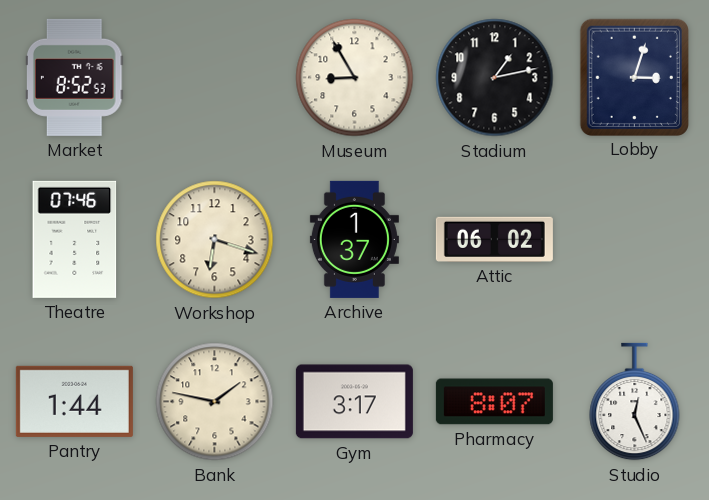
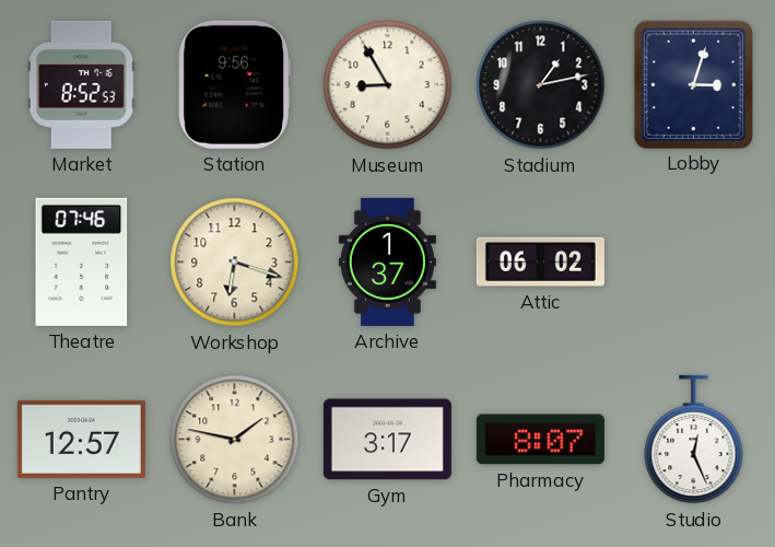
Station: none -> 9:56 (234, 84)
Pantry: 1:44 -> 12:57 (81, 439)
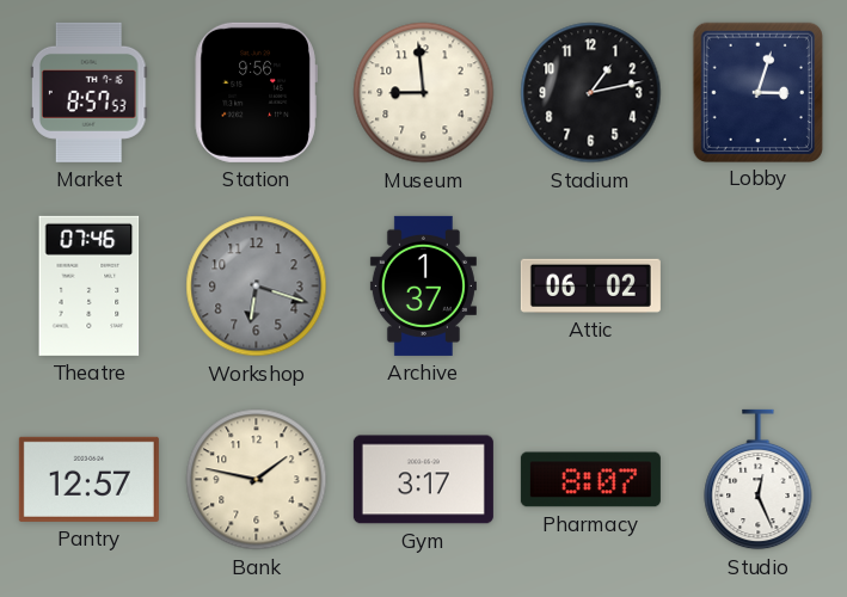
Market: 8:52 -> 8:57 (90, 92)
Museum: 8:55 -> 8:59 (424, 93)
Workshop dial: cream -> grey (257, 287)
